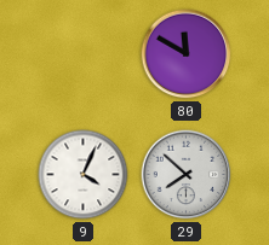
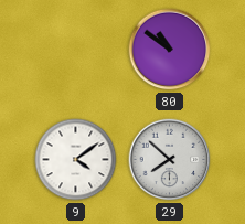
80: 11:50 -> 10:51 (170, 50)
9: 4:04 -> 4:09 (76, 160)
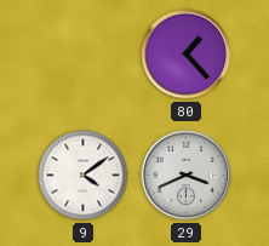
80: 10:51 -> 1:23 (187, 55)
29: 7:52 -> 3:41 (187, 176)
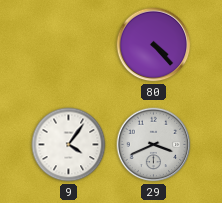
80: 1:23 -> 4:23 (154, 45)
9: 4:09 -> 4:06 (69, 145)
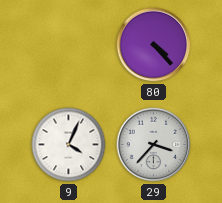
9: 4:06 -> 4:04 (69, 145)
29: 3:41 -> 3:37 (154, 145)
